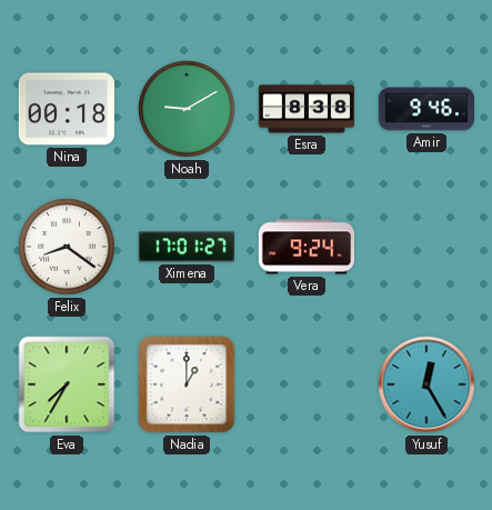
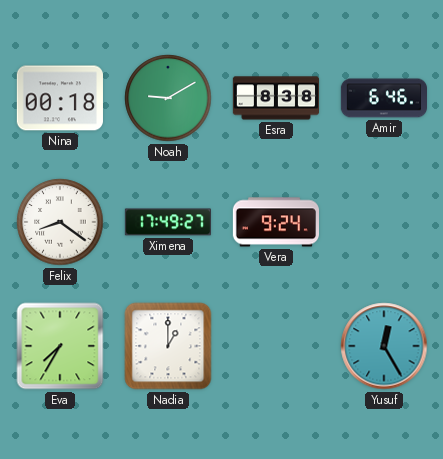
Amir: 9:46 -> 6:46 (383, 98)
Ximena: 17:01 -> 17:49 (167, 222)
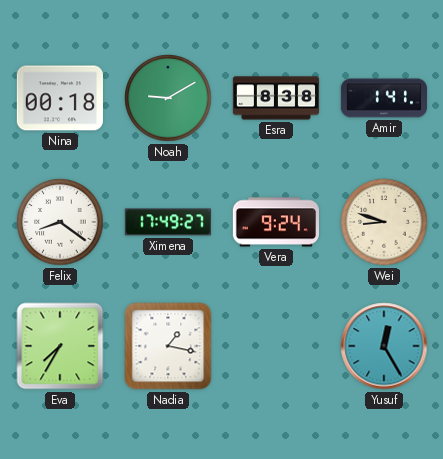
Amir: 6:46 -> 1:41 (383, 98)
Wei: none -> 8:48 (384, 222)
Nadia: 1:00 -> 1:17 (168, 346)
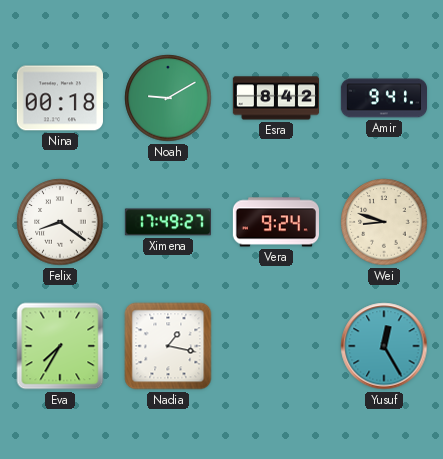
Esra: 8:38 -> 8:42 (276, 98)
Amir: 1:41 -> 9:41 (383, 98)
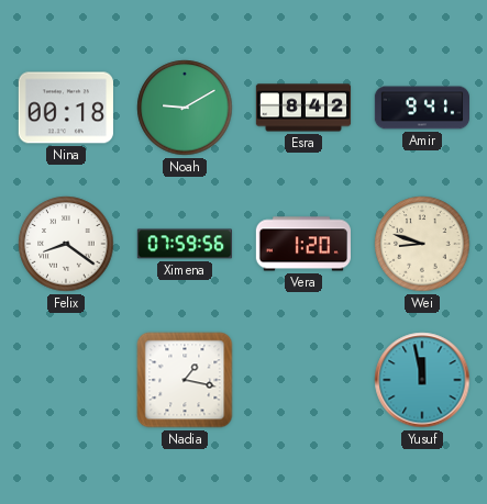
Ximena: 17:49 -> 07:59 (184, 244)
Vera: 9:24 -> 1:20 (302, 244)
Eva: 7:35 -> none (60, 346)
Yusuf: 12:25 -> 11:58 (422, 380)
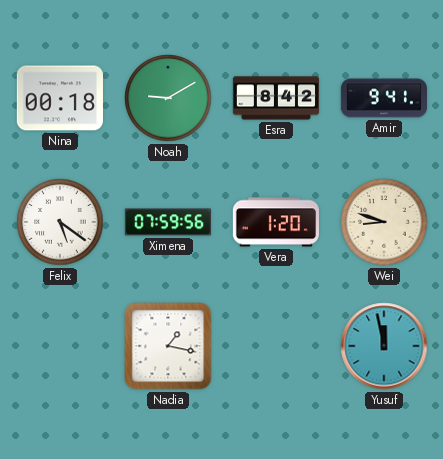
Felix: 8:21 -> 5:21 (60, 222)
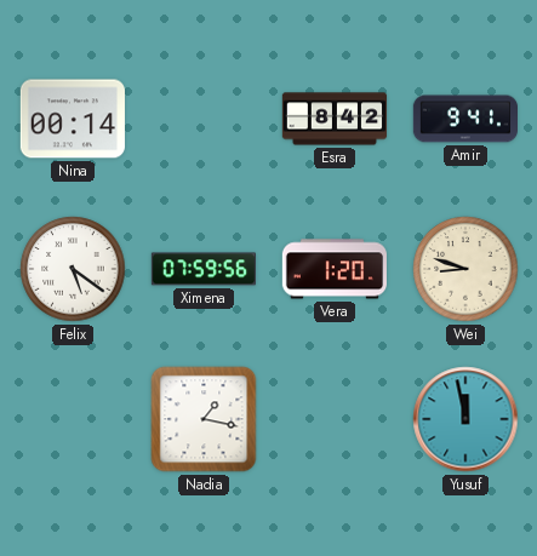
Nina: 00:18 -> 00:14 (73, 119)
Noah: 9:10 -> none (168, 98)
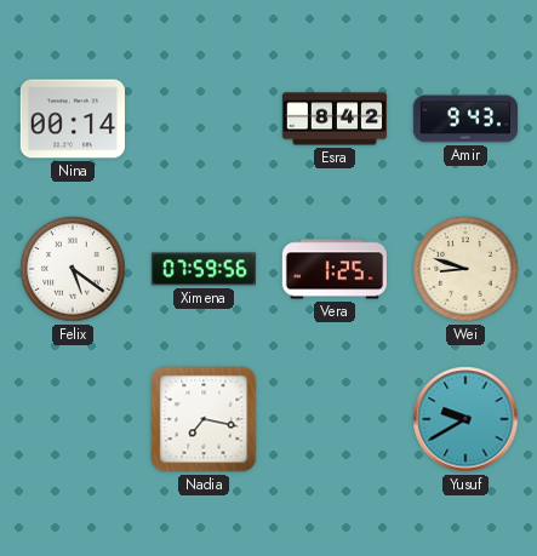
Amir: 9:41 -> 9:43 (464, 119)
Vera: 1:20 -> 1:25 (333, 269)
Nadia: 1:17 -> 7:17 (204, 419)
Yusuf: 11:58 -> 9:40 (465, 419)
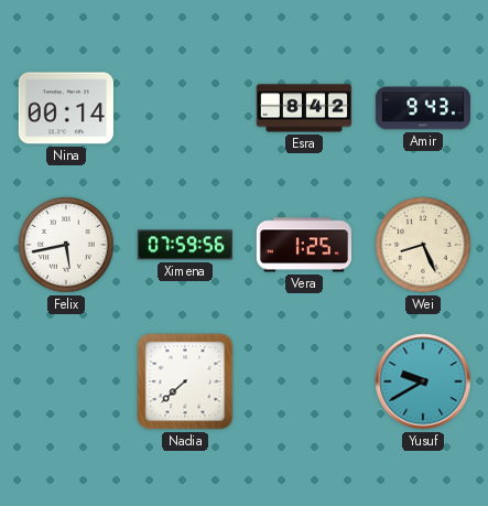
Felix: 5:21 -> 5:43 (66, 245)
Wei: 8:48 -> 8:26 (423, 245)
Nadia: 7:17 -> 7:38 (185, 381)
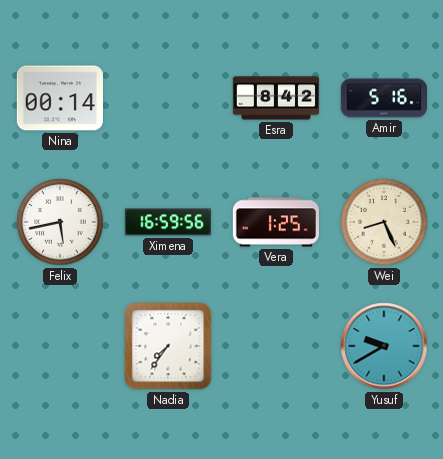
Amir: 9:43 -> 5:16 (383, 98)
Ximena: 07:59 -> 16:59 (167, 222)
Nadia: 7:38 -> 7:36 (168, 346)
